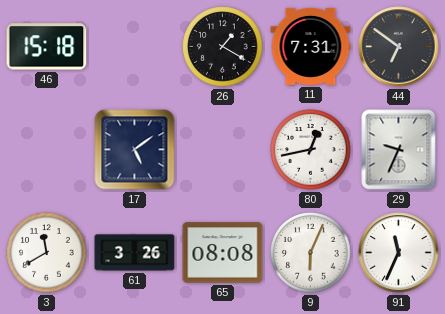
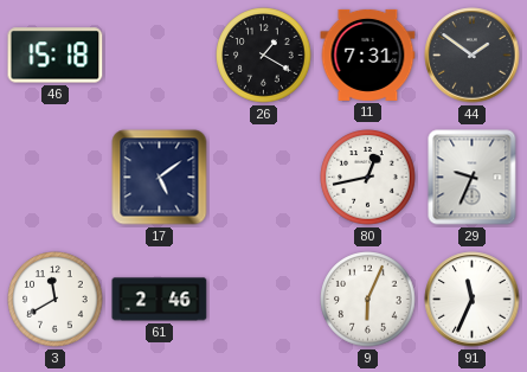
44: 6:51 -> 1:51 (473, 56)
61: 3:26 -> 2:46 (160, 300)
65: 08:08 -> none (223, 253)
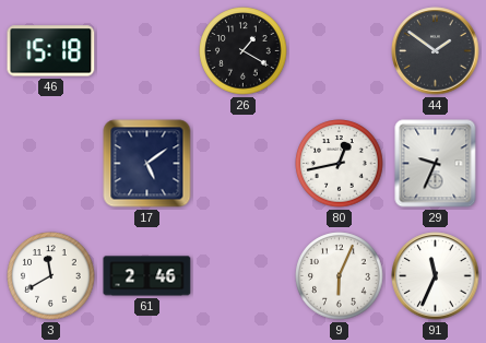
11: 7:31 -> none (368, 54)
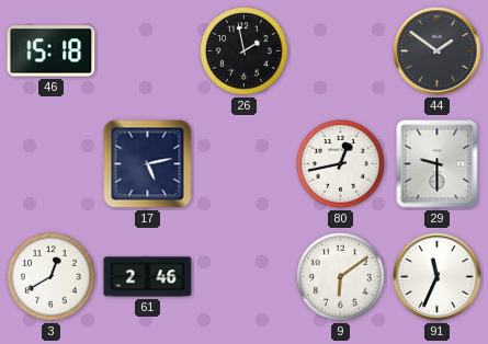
26: 1:20 -> 1:58 (245, 51)
17: 5:09 -> 5:13 (148, 164)
29: 9:34 -> 9:30 (438, 164)
3: 11:40 -> 12:40 (52, 277)
9: 6:04 -> 6:09 (341, 277)
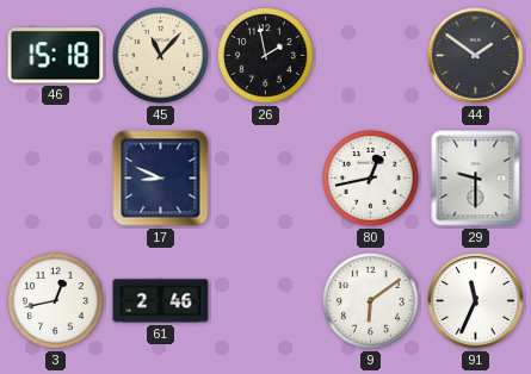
45: none -> 11:07 (161, 56)
17: 5:13 -> 8:49 (161, 179)
3: 12:40 -> 12:43 (56, 301)
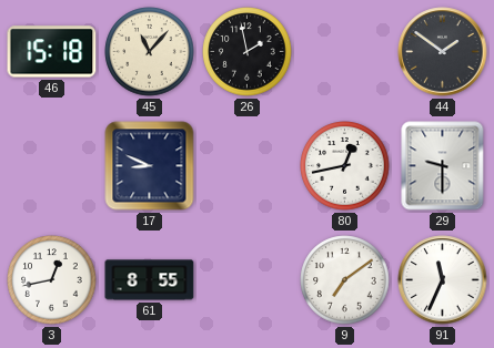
61: 2:46 -> 8:55 (150, 280)
9: 6:09 -> 7:09 (345, 280)
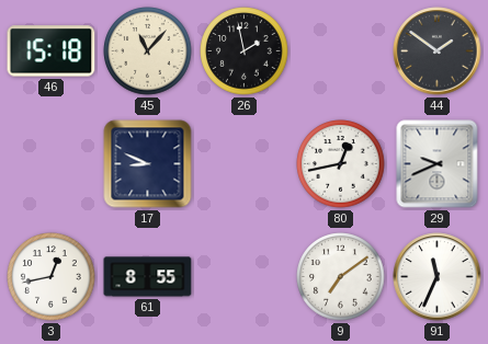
29: 9:30 -> 9:41 (438, 164)
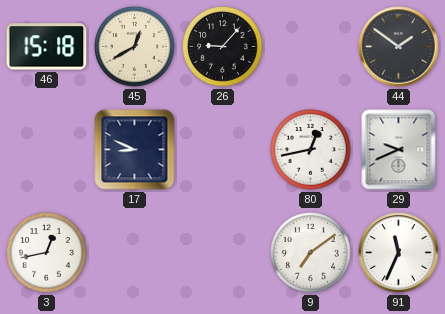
45: 11:07 -> 12:40 (135, 47)
26: 1:58 -> 9:07 (223, 47)
61: 8:55 -> none (148, 277)
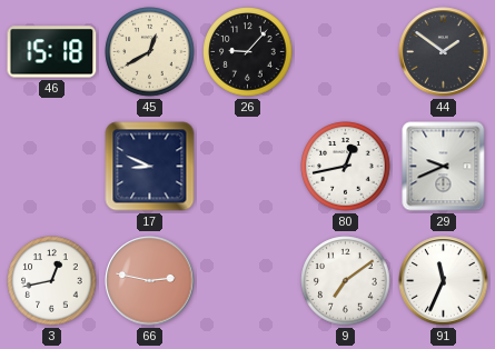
66: none -> 2:47 (150, 281)
